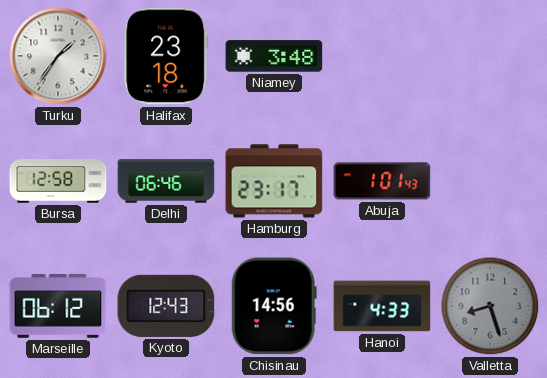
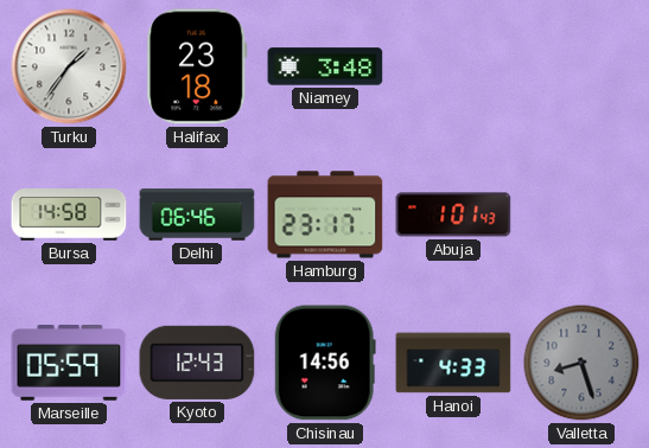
Bursa: 12:58 -> 14:58 (69, 215)
Marseille: 06:12 -> 05:59 (69, 364)
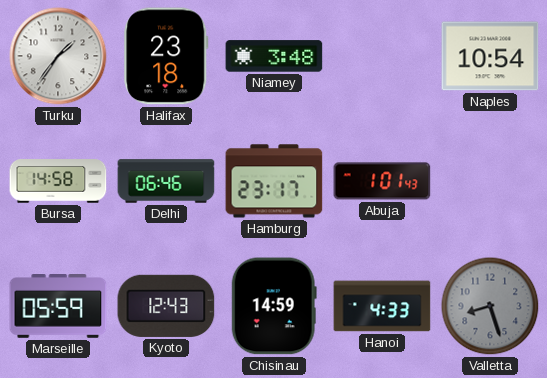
Naples: none -> 10:54 (490, 56)
Chisinau: 14:56 -> 14:59 (274, 306)
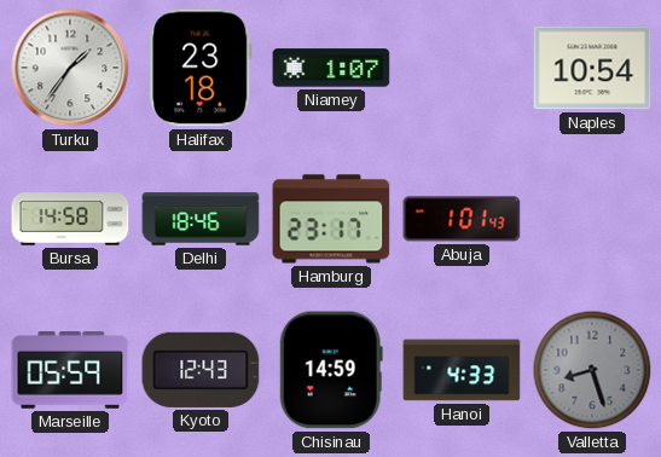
Niamey: 3:48 -> 1:07 (331, 68)
Delhi: 06:46 -> 18:46 (201, 219)
